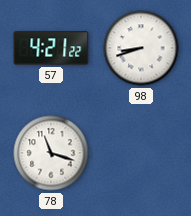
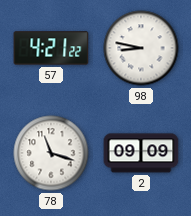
98: 8:42 -> 8:47 (141, 48)
2: none -> 09:09 (141, 153)
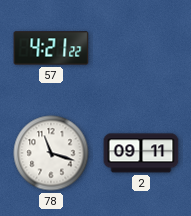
98: 8:47 -> none (141, 48)
2: 09:09 -> 09:11 (141, 153)
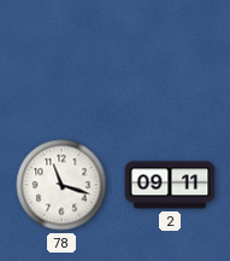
57: 4:21 -> none (51, 48)
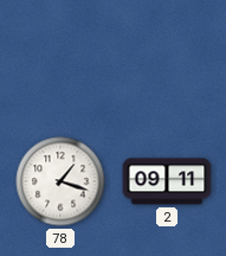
78: 11:18 -> 1:18 (60, 181)
